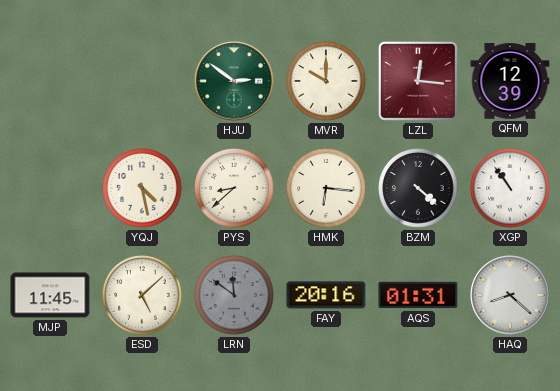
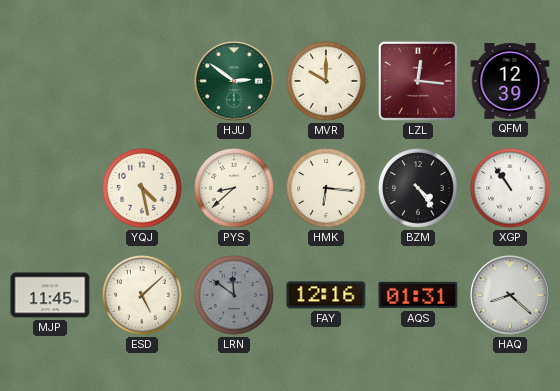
BZM: 4:22 -> 4:24 (418, 188)
FAY: 20:16 -> 12:16 (326, 295)
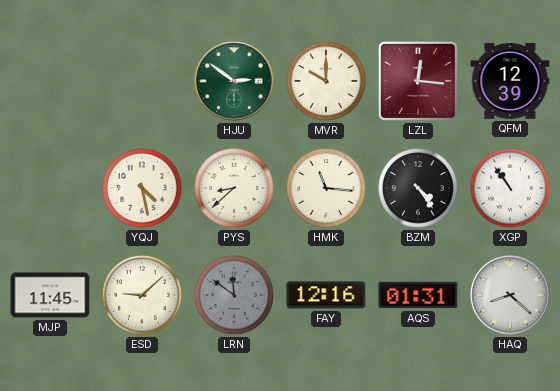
HMK: 6:16 -> 11:16 (326, 188)
ESD: 5:08 -> 9:08 (142, 295)
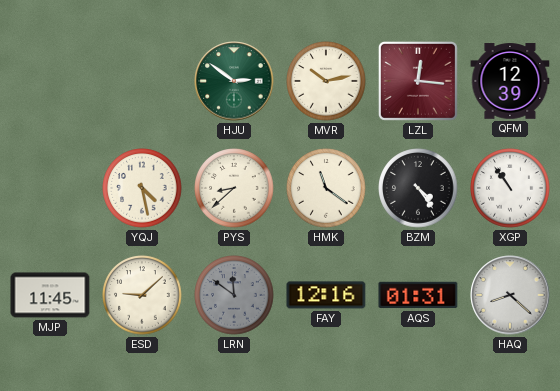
MVR: 10:00 -> 10:13 (326, 81)
HMK: 11:16 -> 11:21 (326, 188)
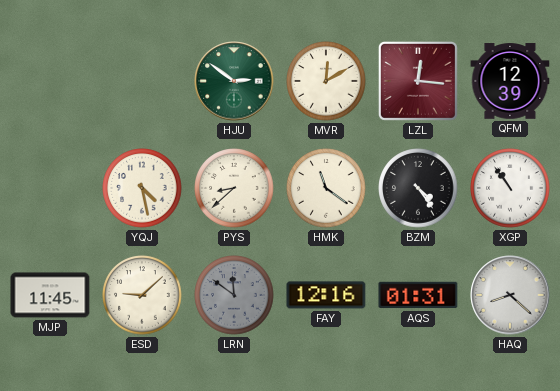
MVR: 10:13 -> 12:10 (326, 81)
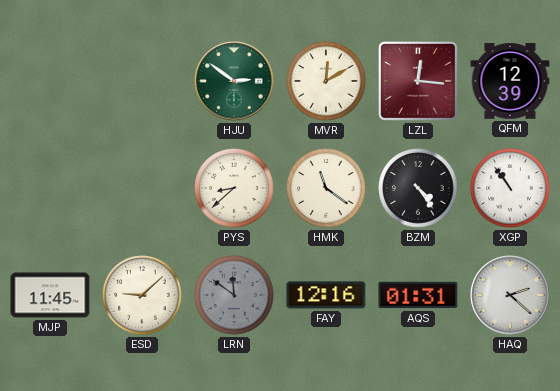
YQJ: 4:28 -> none (142, 188)
HAQ: 8:22 -> 2:22 (510, 295)
